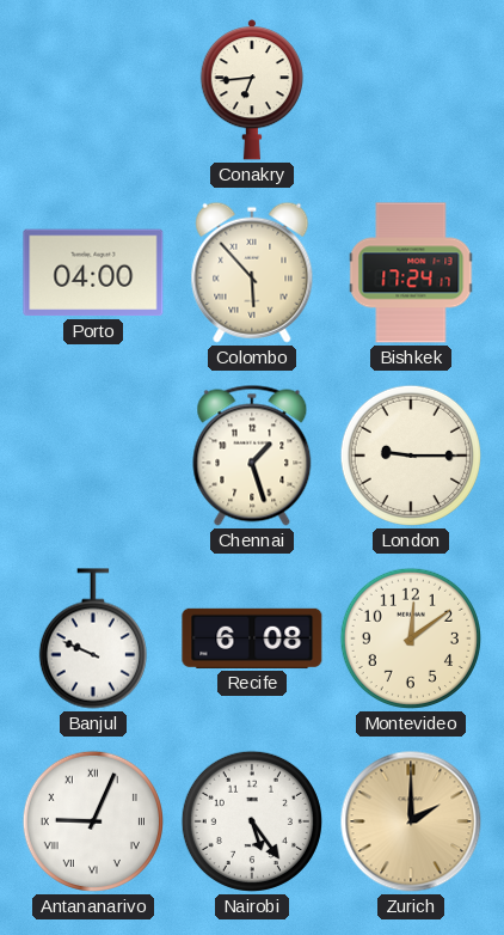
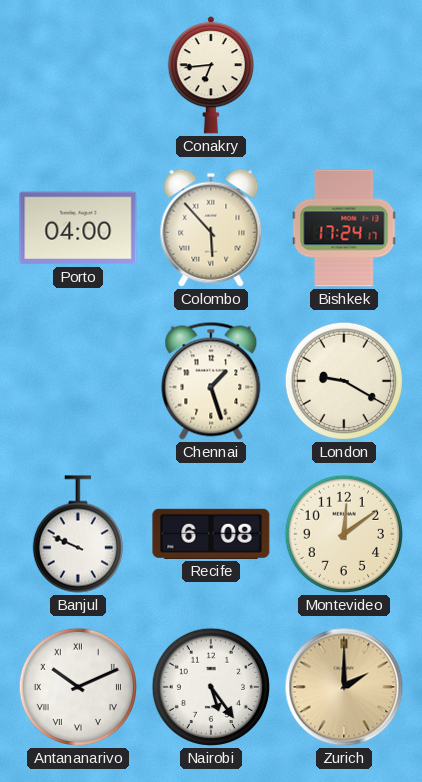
London: 9:15 -> 9:20 (344, 381)
Antananarivo: 9:04 -> 10:11 (78, 687)
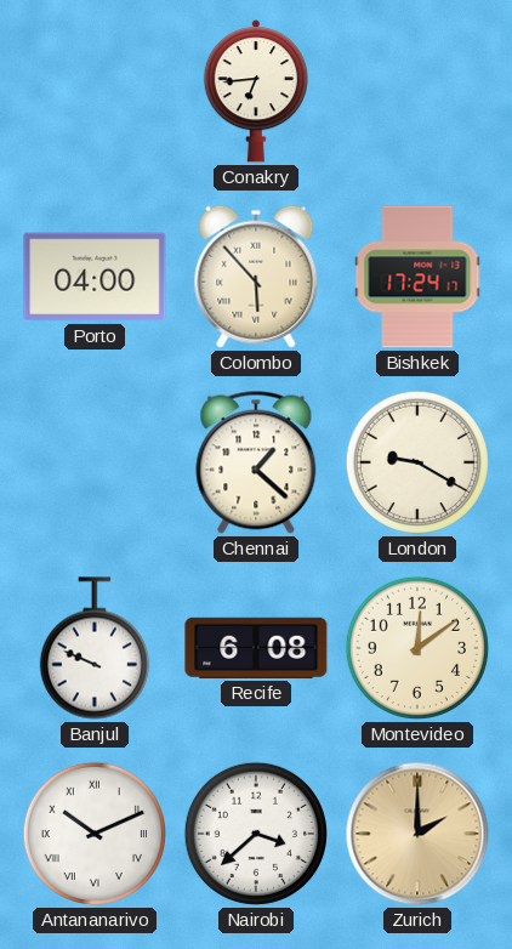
Chennai: 1:27 -> 1:22 (256, 462)
Nairobi: 5:24 -> 3:38 (256, 834)
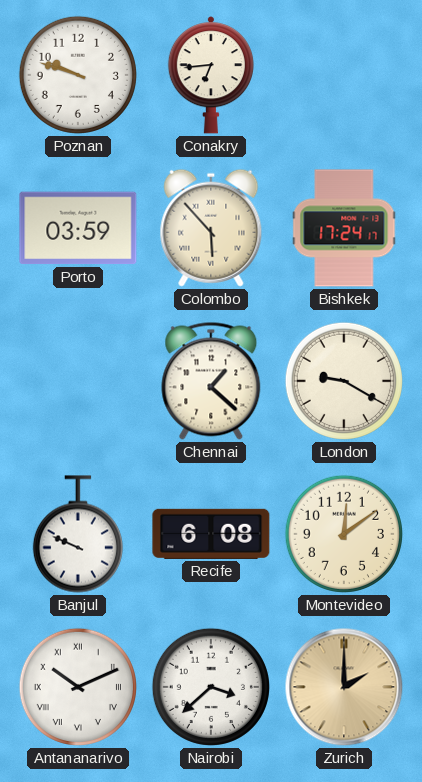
Poznan: none -> 9:48 (78, 75)
Porto: 04:00 -> 03:59 (78, 228)
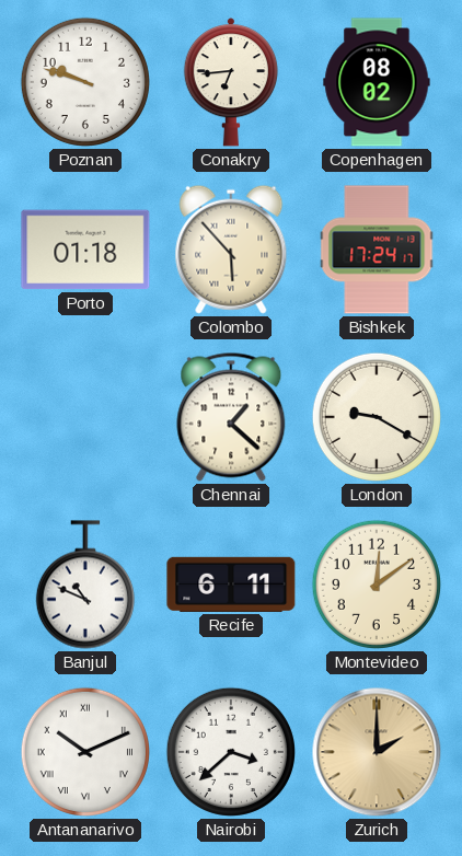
Copenhagen: none -> 08:02 (377, 82)
Porto: 03:59 -> 01:18 (85, 250)
Banjul: 9:49 -> 10:49 (85, 585)
Recife: 6:08 -> 6:11 (231, 585)
